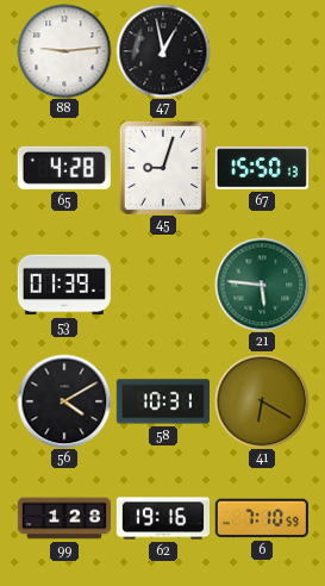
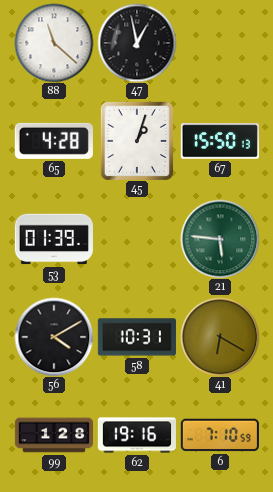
88: 9:14 -> 11:22 (54, 43)
45: 9:03 -> 1:03 (137, 141)
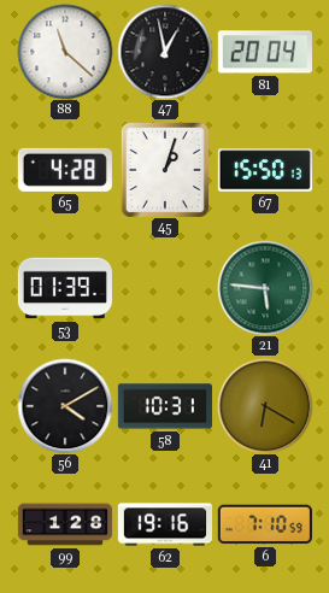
81: none -> 20:04 (265, 52)
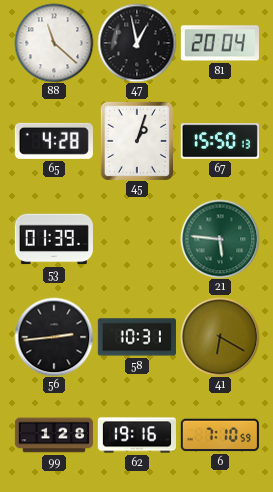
56: 4:10 -> 2:44 (54, 337)
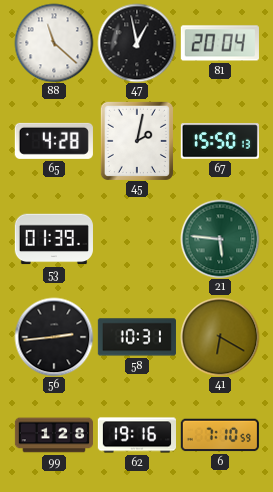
45: 1:03 -> 2:02 (137, 141)
